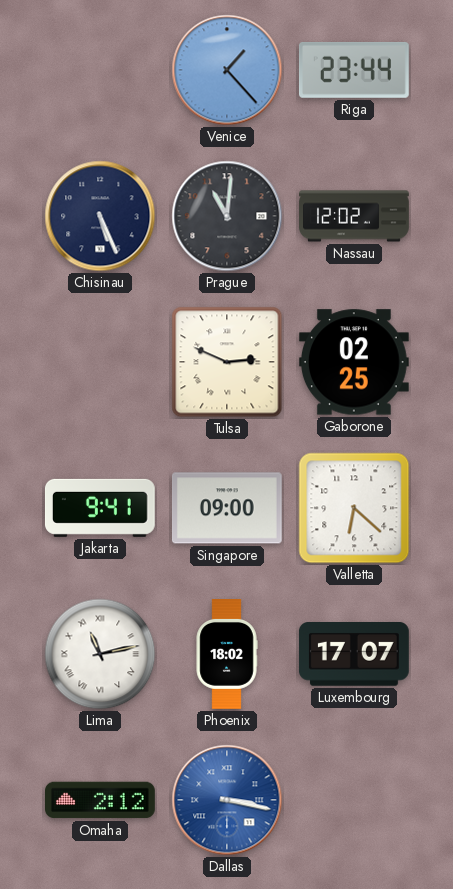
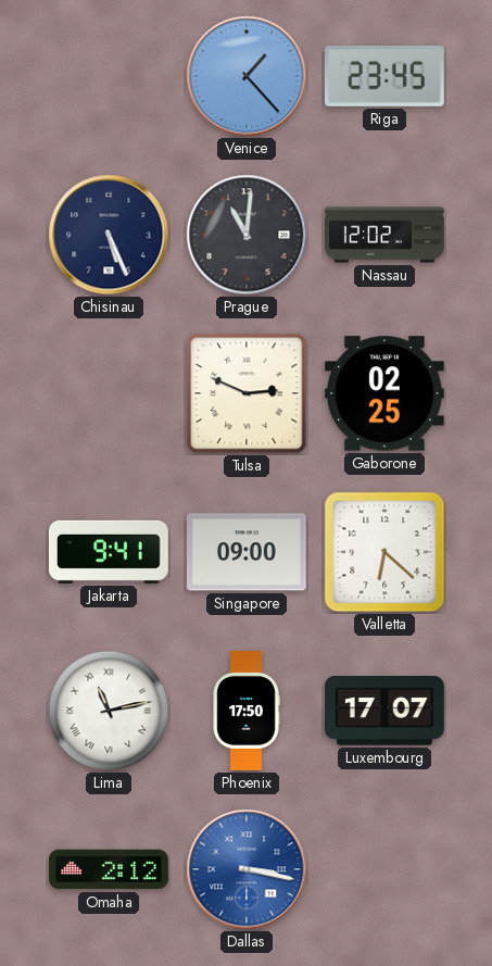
Riga: 23:44 -> 23:45 (384, 76)
Phoenix: 18:02 -> 17:50 (247, 712)
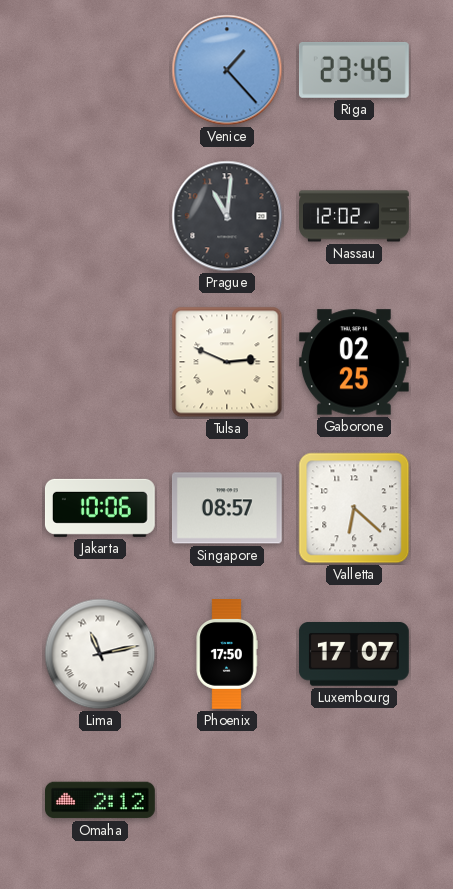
Chisinau: 5:26 -> none (109, 235)
Jakarta: 9:41 -> 10:06 (100, 508)
Singapore: 09:00 -> 08:57 (227, 508)
Dallas: 3:17 -> none (247, 869)
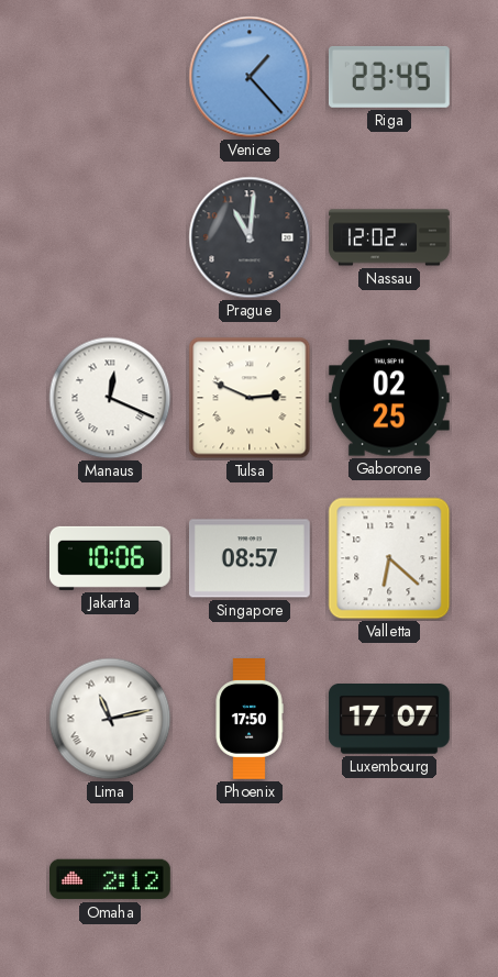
Manaus: none -> 12:19 (110, 398)
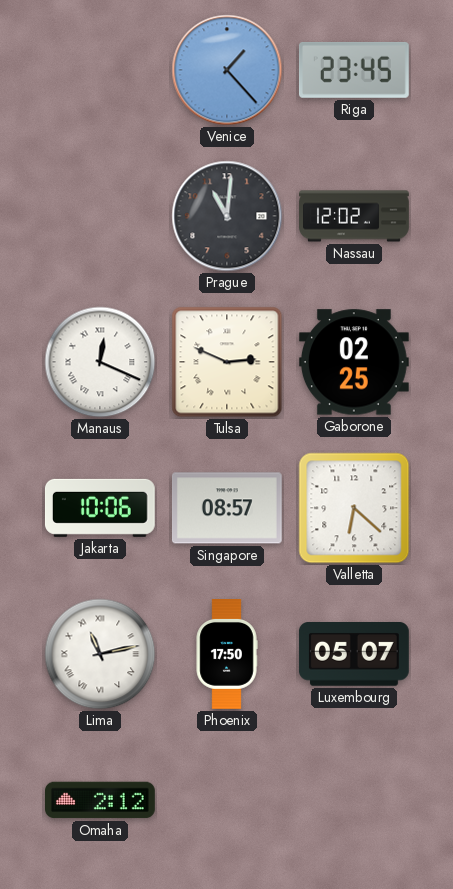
Luxembourg: 17:07 -> 05:07 (354, 655)
